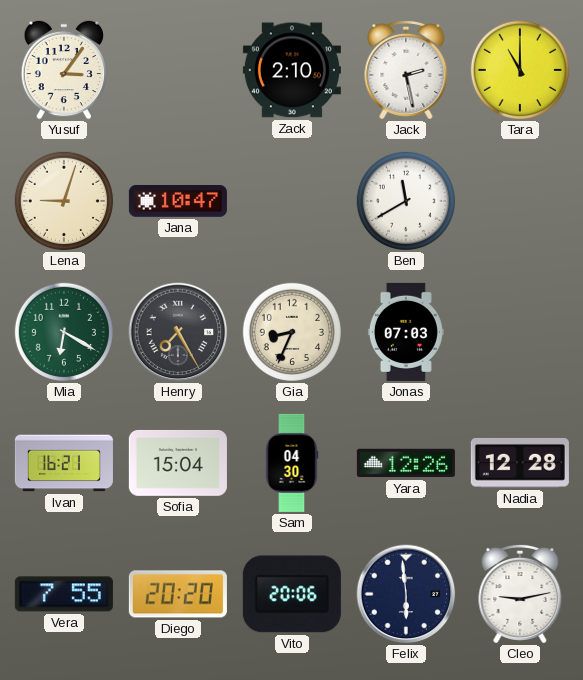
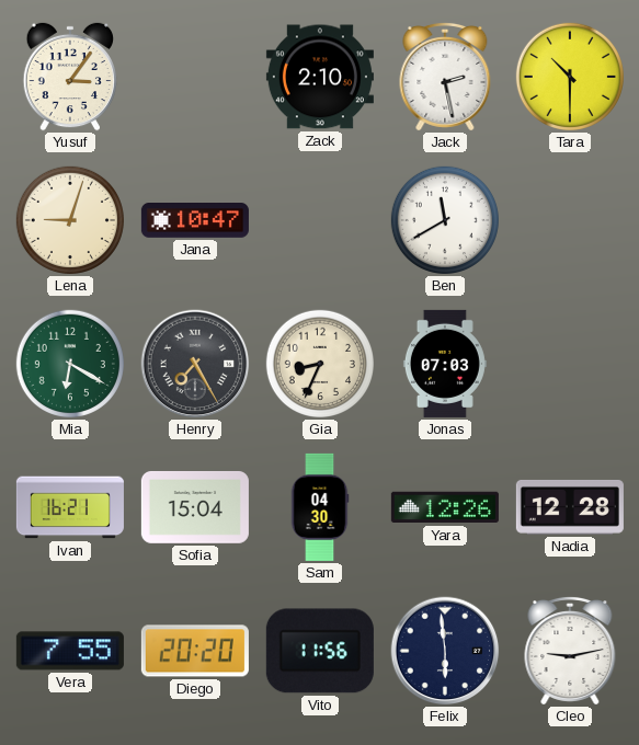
Tara: 11:00 -> 10:30 (570, 77)
Vito: 20:06 -> 11:56 (320, 651)
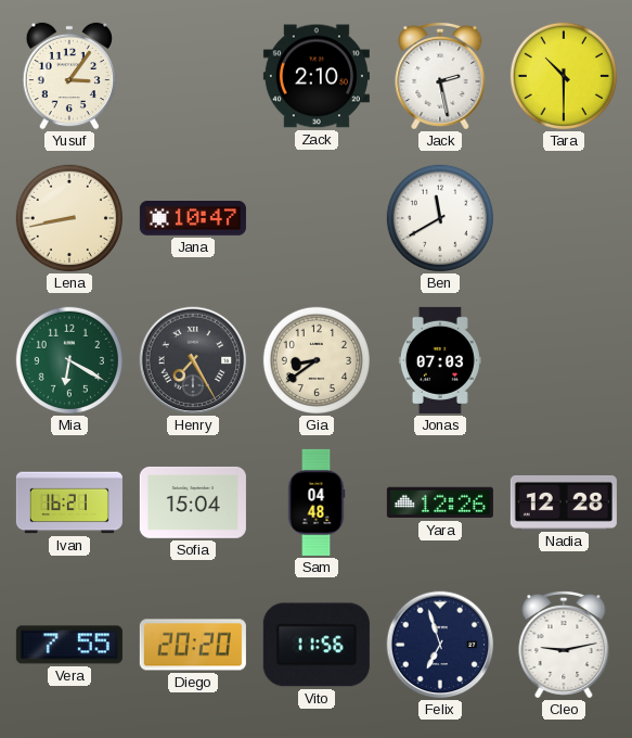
Lena: 9:03 -> 8:43 (69, 218)
Gia: 8:34 -> 8:39 (317, 360)
Sam: 04:30 -> 04:48 (317, 502)
Felix: 5:59 -> 6:57 (440, 645)
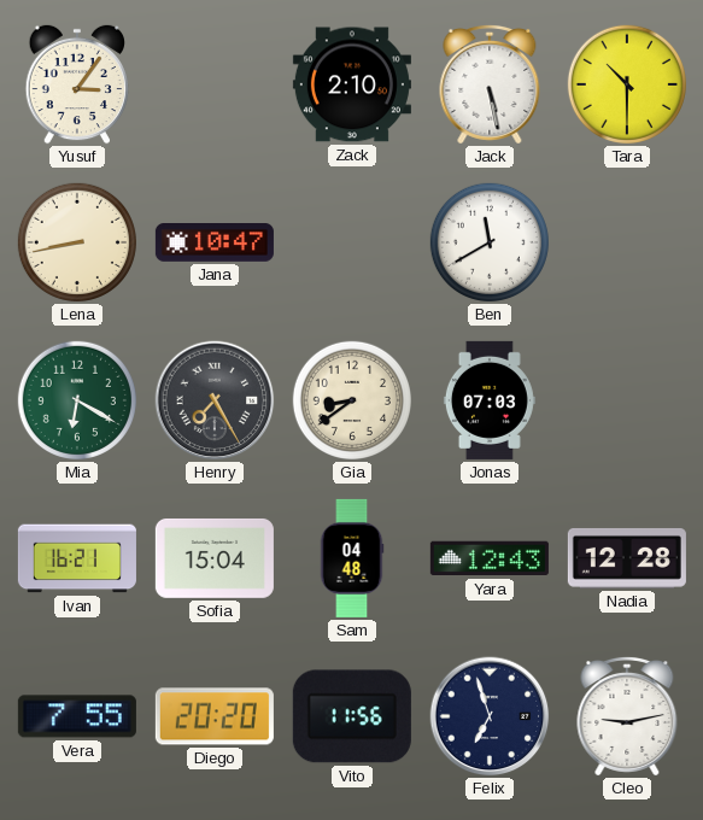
Jack: 2:28 -> 5:28 (490, 84)
Yara: 12:26 -> 12:43 (490, 558)
